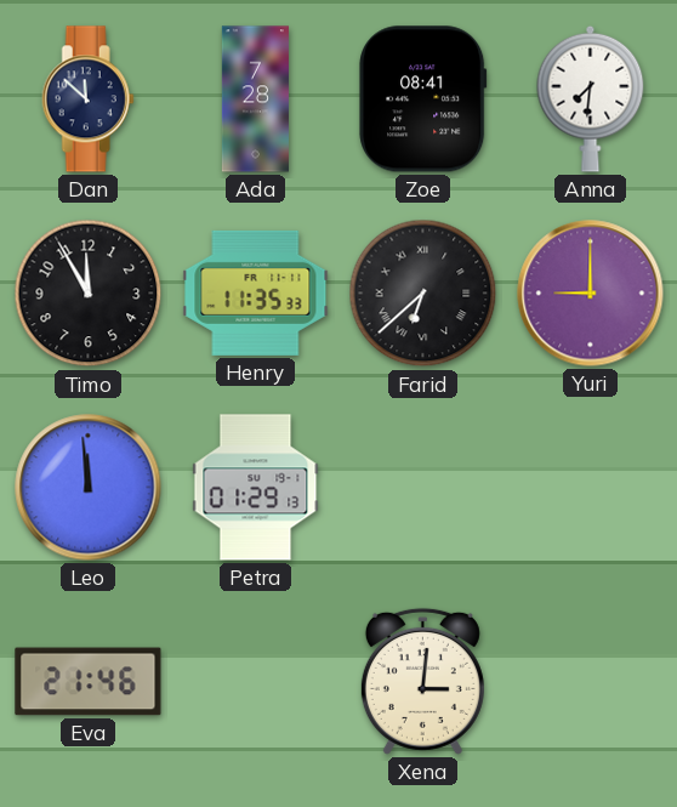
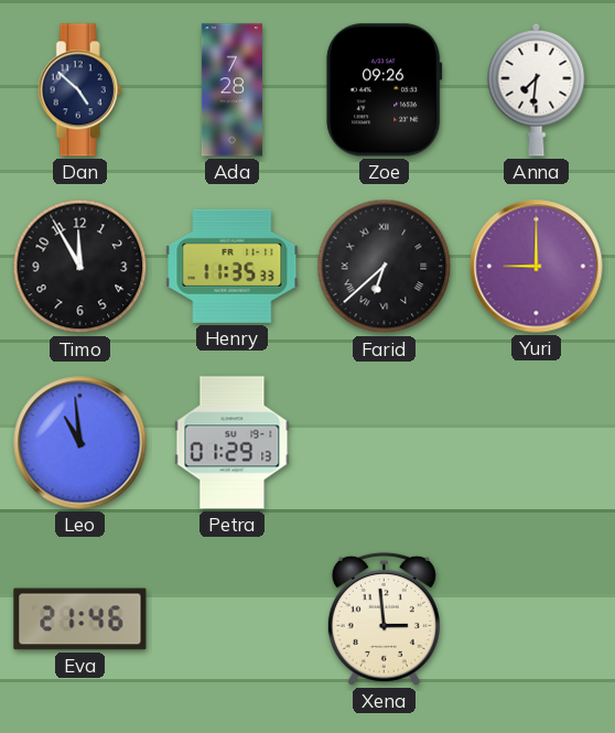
Dan: 11:52 -> 4:52 (79, 90)
Zoe: 08:41 -> 09:26 (385, 90)
Leo: 11:59 -> 10:59 (80, 443)
Xena: 3:01 -> 2:59 (384, 618)
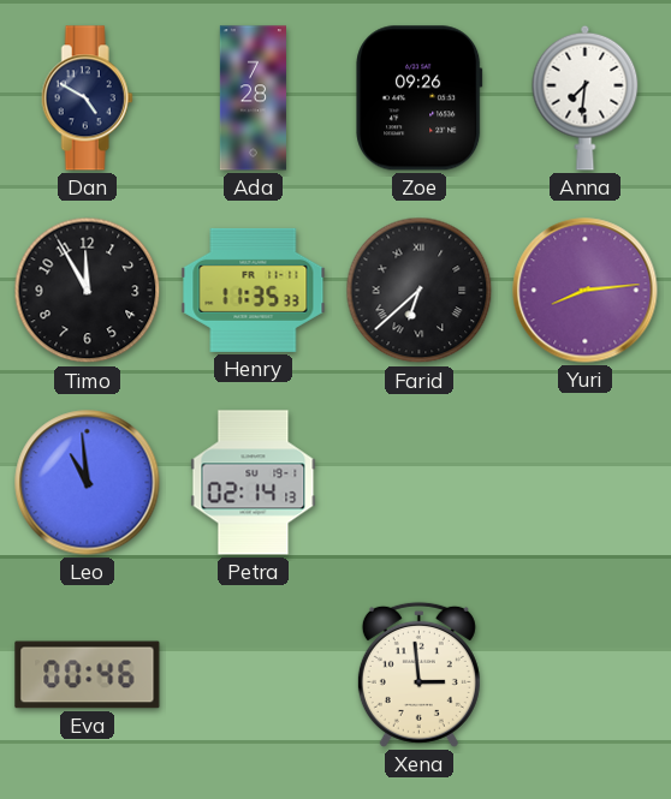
Dan: 4:52 -> 4:50 (87, 99)
Yuri: 9:00 -> 8:14 (586, 291)
Petra: 01:29 -> 02:14 (254, 483)
Eva: 21:46 -> 00:46 (88, 675)
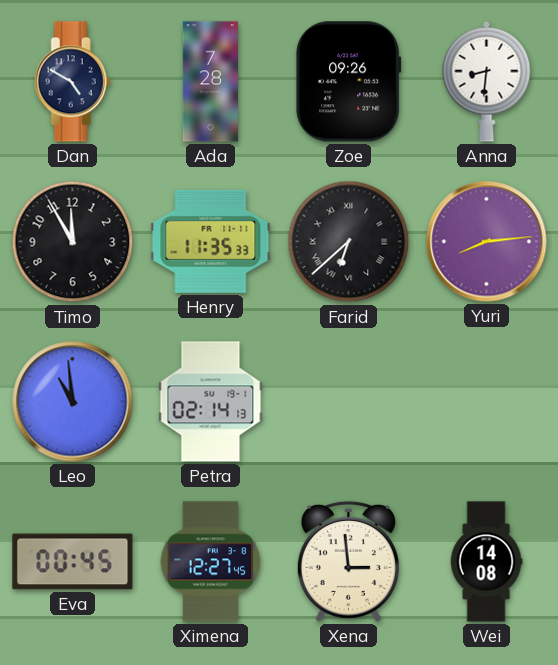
Anna: 7:31 -> 8:31 (487, 81)
Eva: 00:46 -> 00:45 (73, 562)
Ximena: none -> 12:27 (211, 562)
Wei: none -> 14:08 (486, 562)
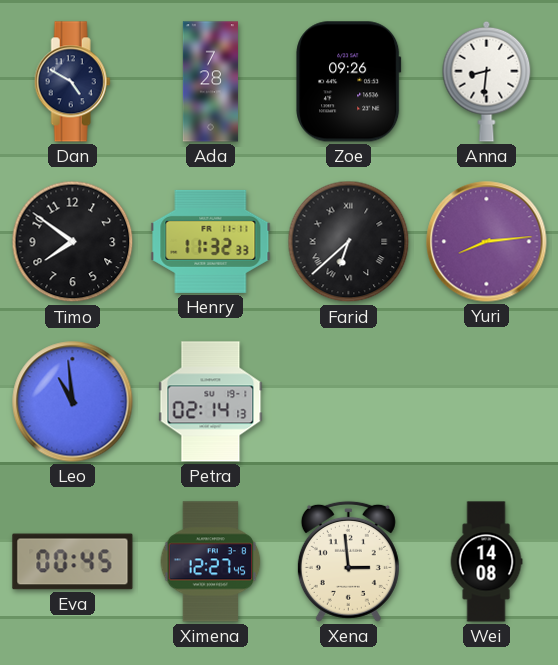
Timo: 11:55 -> 7:51 (73, 242)
Henry: 11:35 -> 11:32 (211, 241)
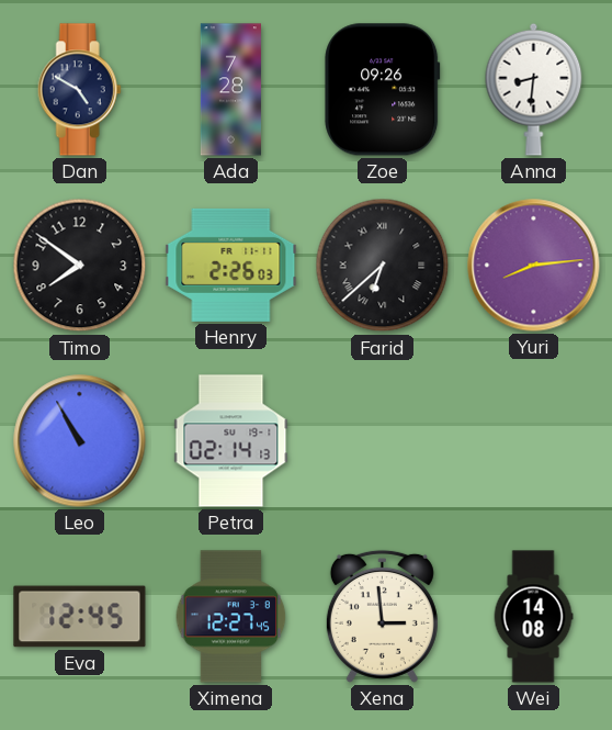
Henry: 11:32 -> 2:26 (231, 265)
Leo: 10:59 -> 10:55 (80, 441)
Eva: 00:45 -> 12:45 (80, 617)
